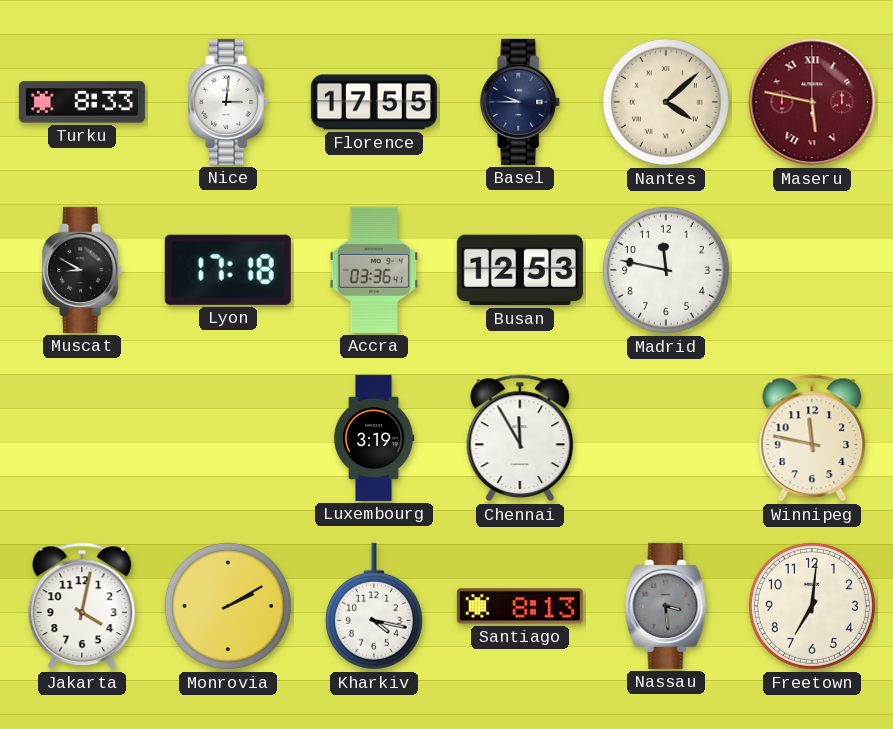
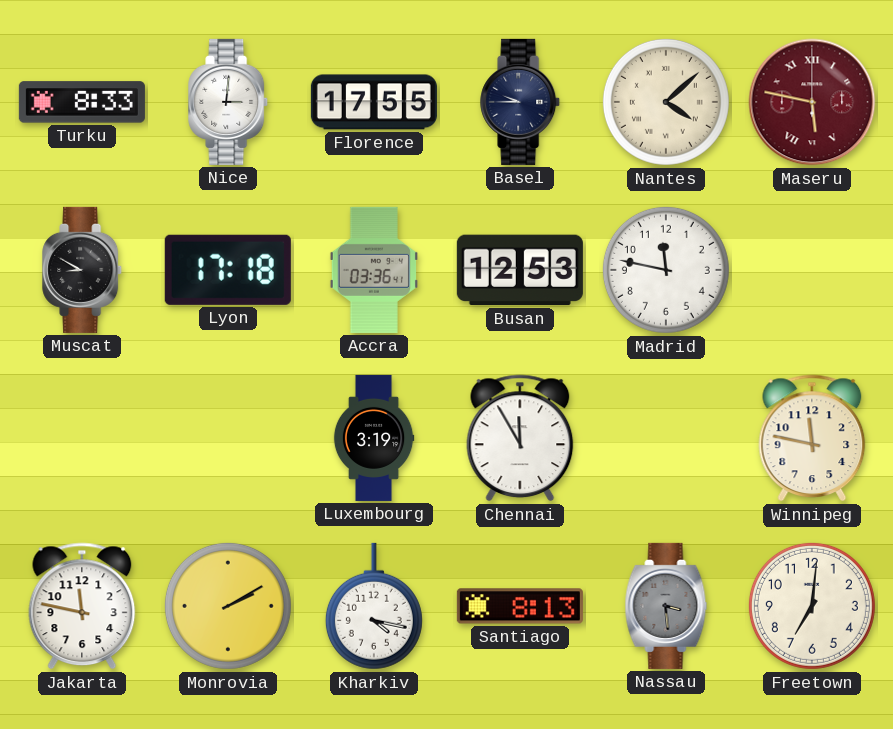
Jakarta: 4:02 -> 11:47 (82, 606)
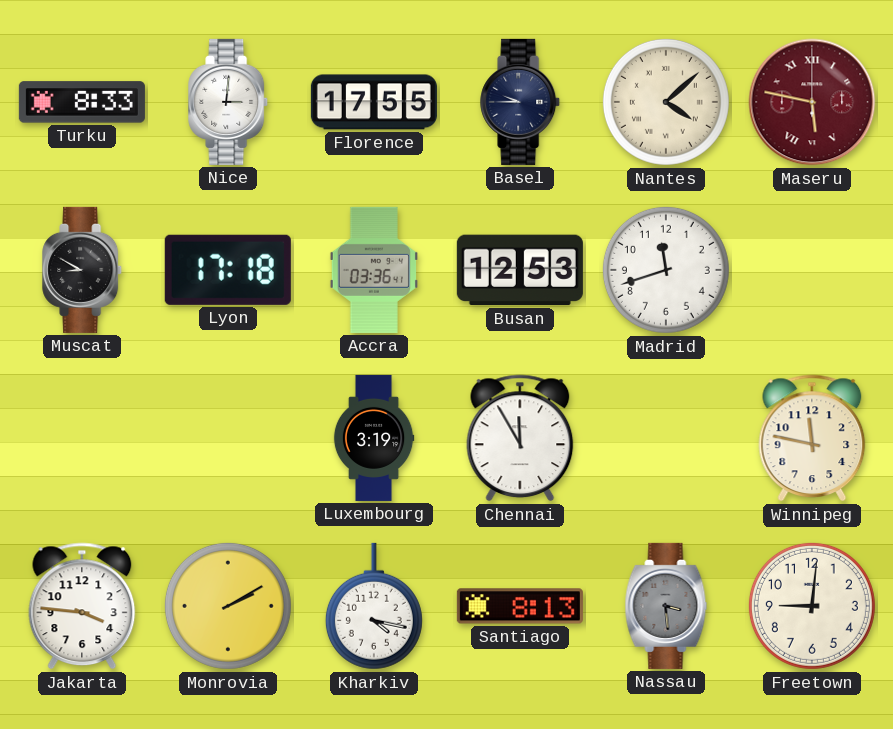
Madrid: 11:47 -> 11:42 (666, 270)
Jakarta: 11:47 -> 3:46 (82, 606)
Freetown: 7:01 -> 9:01 (812, 606)
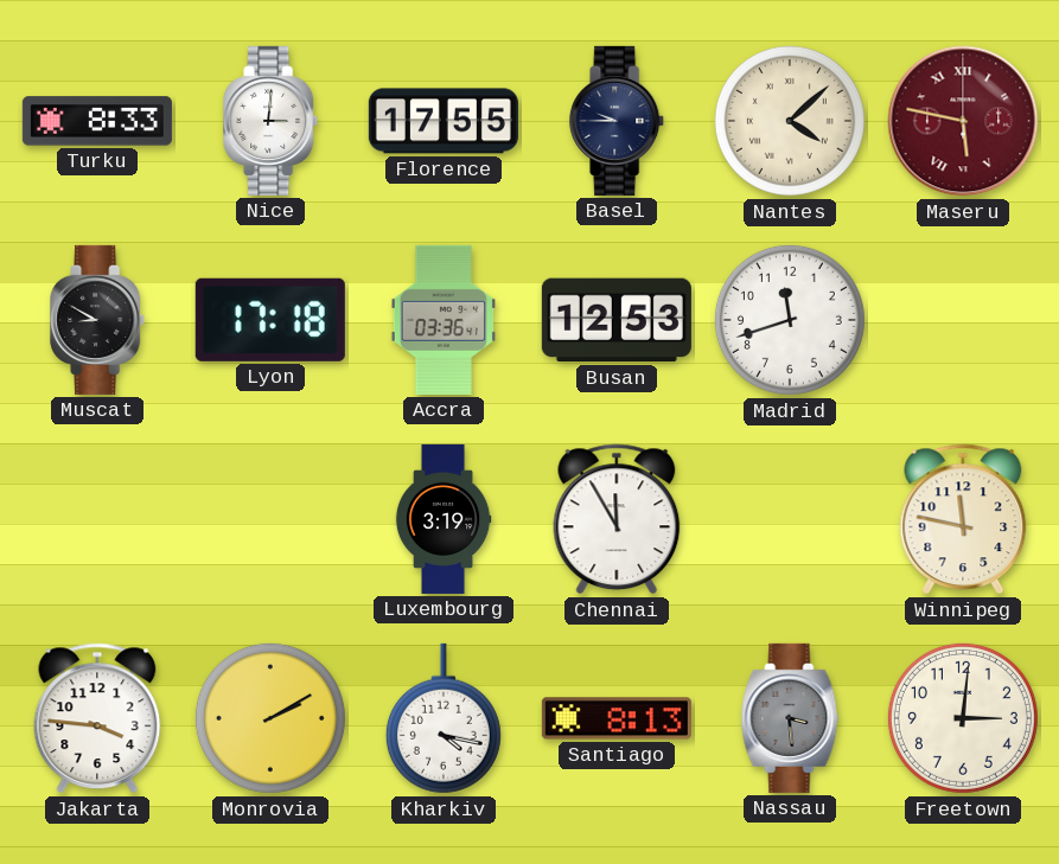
Freetown: 9:01 -> 3:01 (963, 718)
